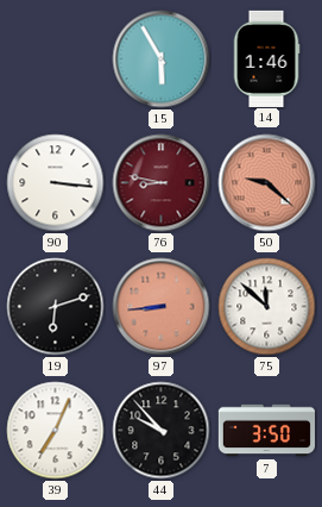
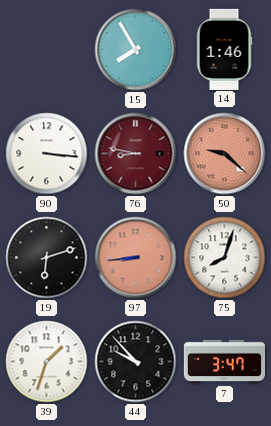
15: 5:55 -> 7:55 (136, 50)
75: 11:52 -> 8:03 (225, 258)
39: 7:04 -> 1:33 (47, 362)
7: 3:50 -> 3:47 (224, 362)
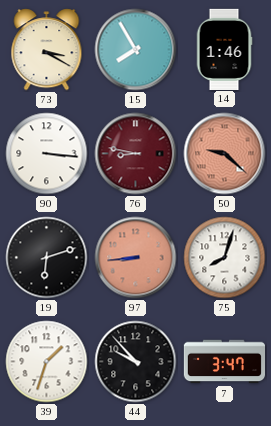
73: none -> 3:20 (47, 50)
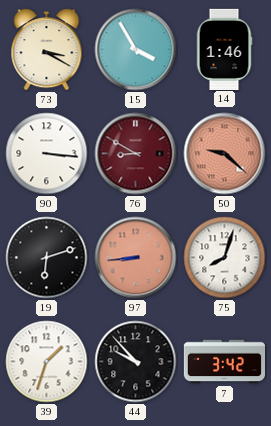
15: 7:55 -> 3:55 (136, 50)
76: 8:47 -> 8:50 (136, 154)
7: 3:47 -> 3:42 (224, 362)
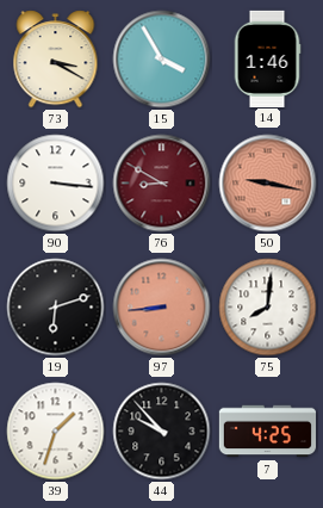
50: 9:22 -> 9:17 (268, 184)
75: 8:03 -> 8:01 (268, 308)
7: 3:42 -> 4:25 (267, 432)
